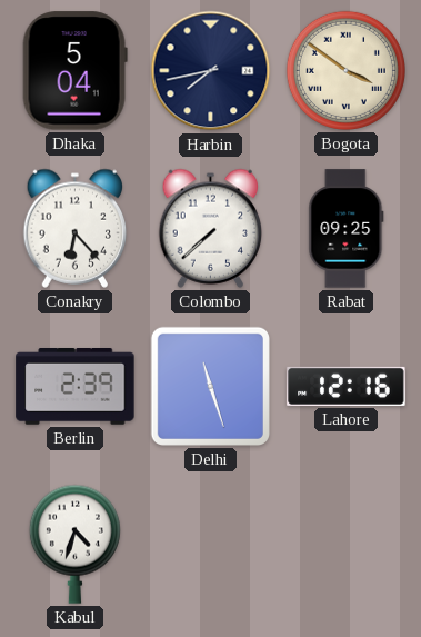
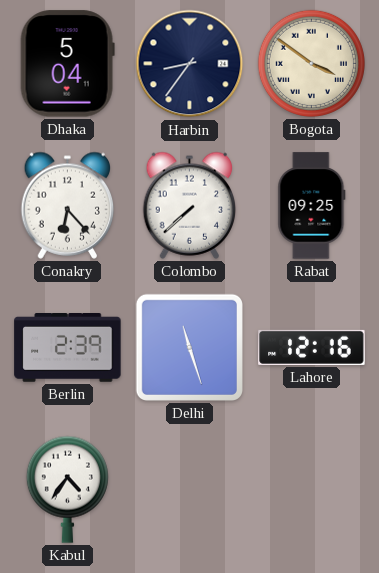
Harbin: 7:43 -> 8:36 (190, 64)
Kabul: 4:33 -> 4:36 (67, 489)
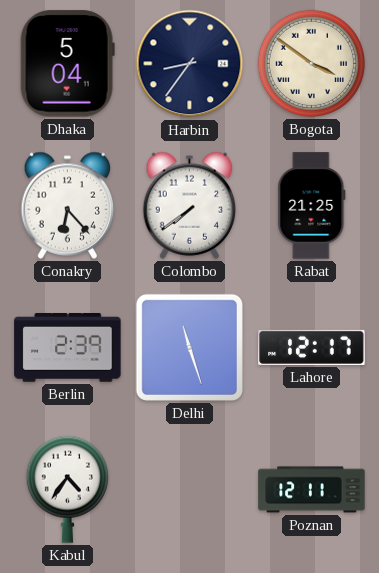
Colombo: 7:38 -> 7:39 (190, 205)
Rabat: 09:25 -> 21:25 (312, 206)
Lahore: 12:16 -> 12:17 (312, 347)
Poznan: none -> 12:11 (312, 490)
